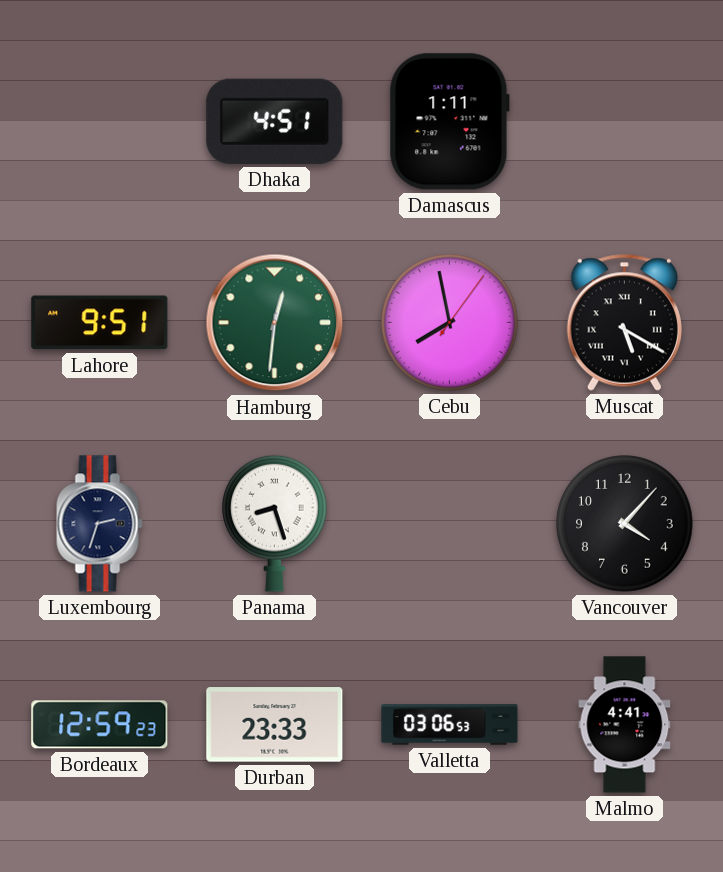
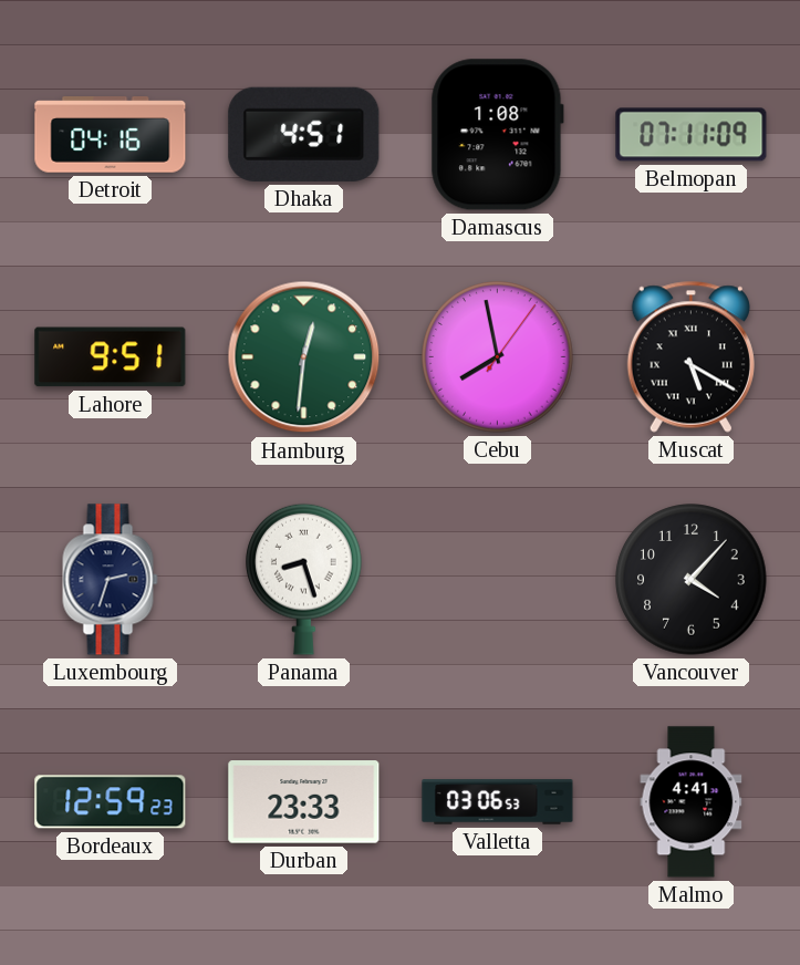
Detroit: none -> 04:16 (111, 135)
Damascus: 1:11 -> 1:08 (497, 135)
Belmopan: none -> 07:11 (692, 135)
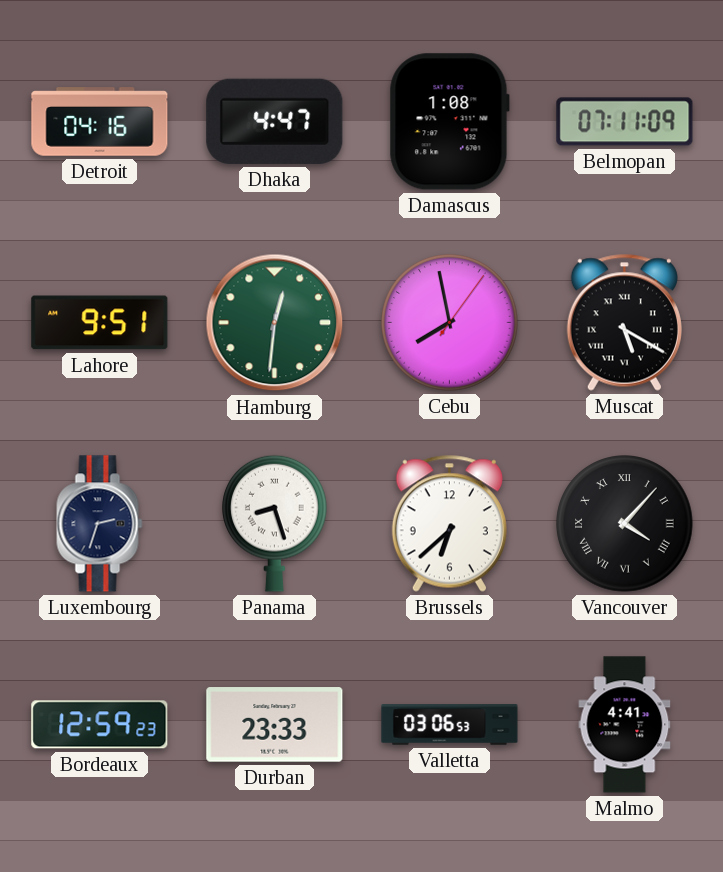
Dhaka: 4:51 -> 4:47 (275, 121)
Brussels: none -> 6:38 (449, 523)
Vancouver numerals: Arabic -> Roman (625, 524)
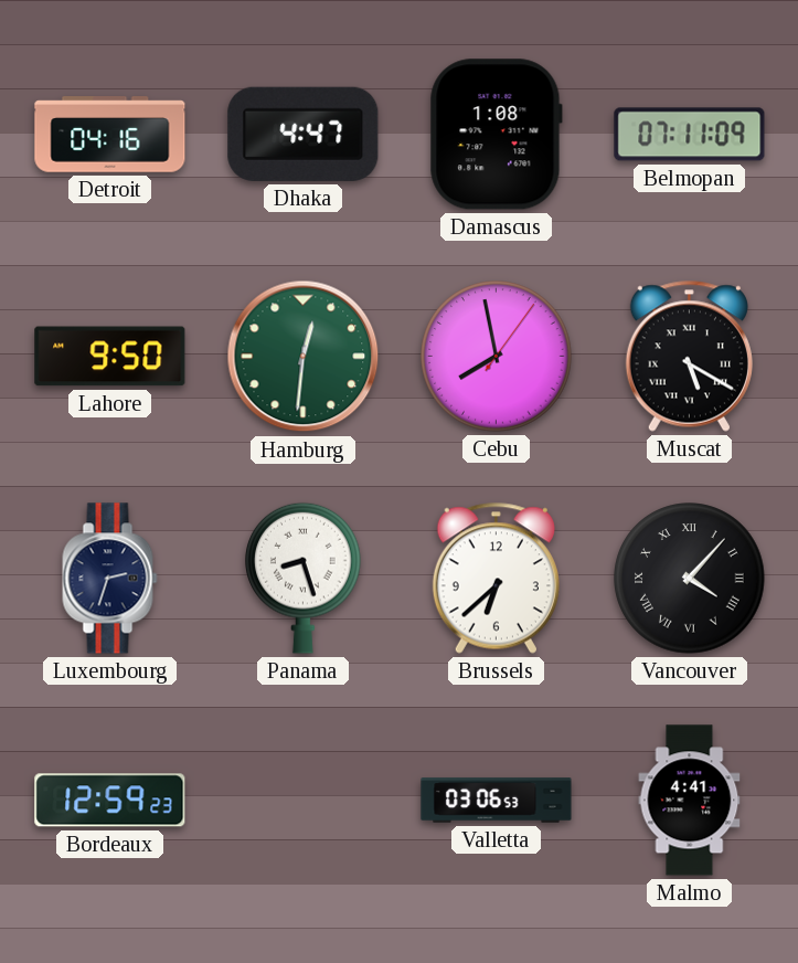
Lahore: 9:51 -> 9:50 (110, 357)
Durban: 23:33 -> none (275, 725)
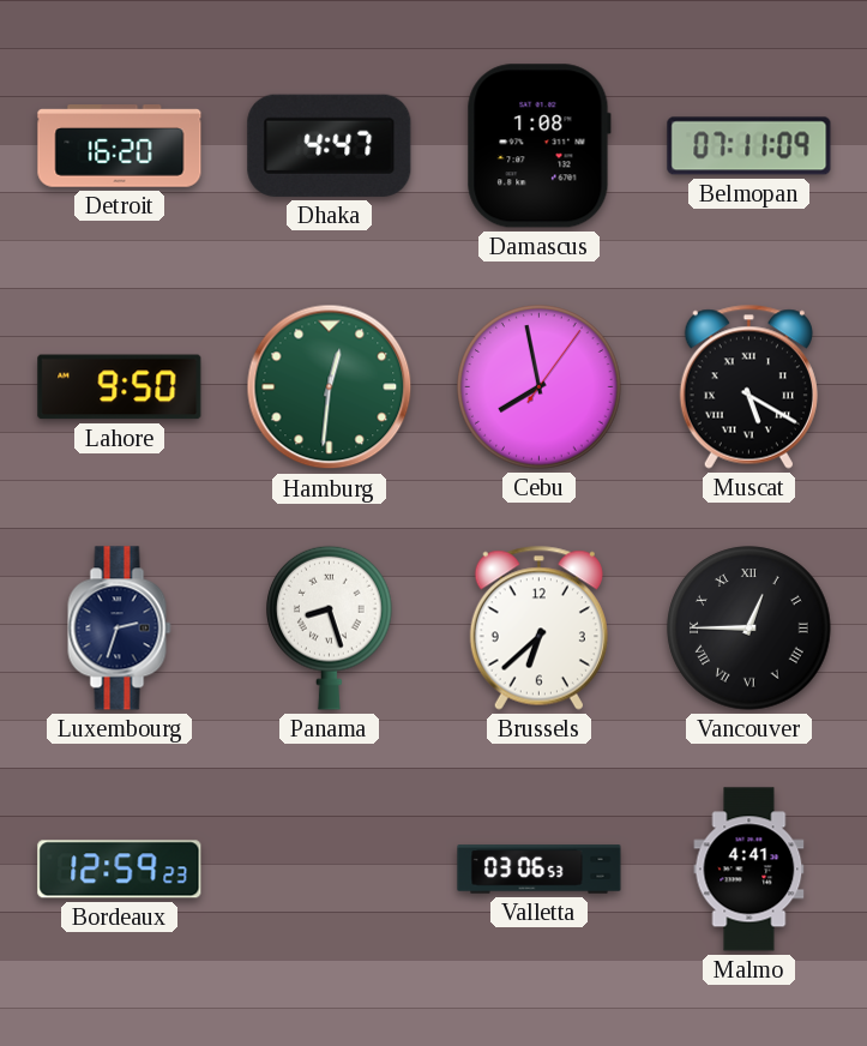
Detroit: 04:16 -> 16:20 (120, 146)
Vancouver: 4:07 -> 12:45 (749, 629)
